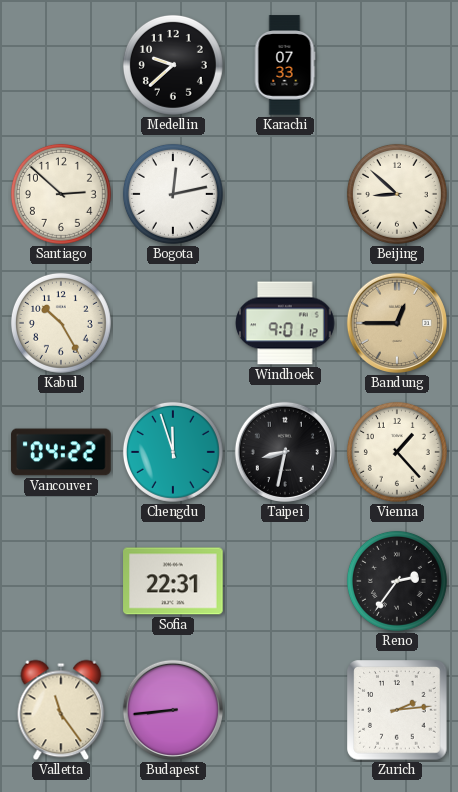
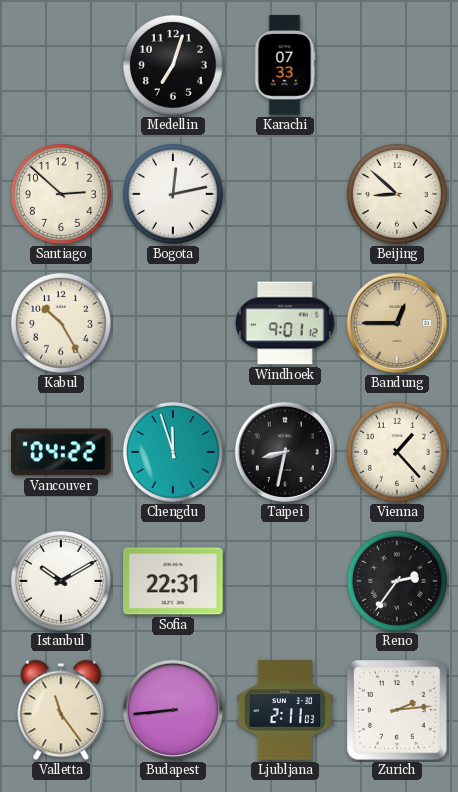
Medellin: 9:38 -> 7:03 (173, 65)
Istanbul: none -> 10:10 (61, 581)
Ljubljana: none -> 2:11 (285, 710)
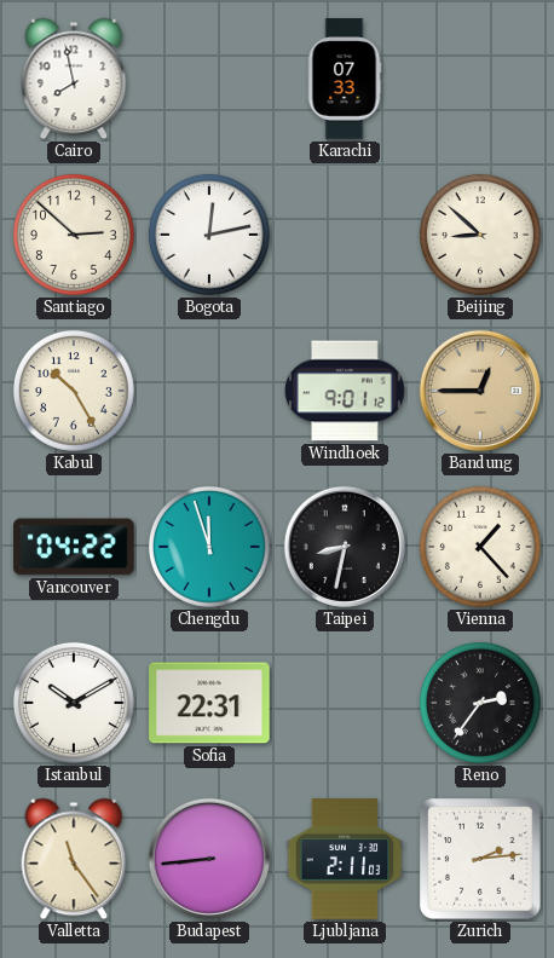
Cairo: none -> 7:58 (74, 79)
Medellin: 7:03 -> none (173, 65)
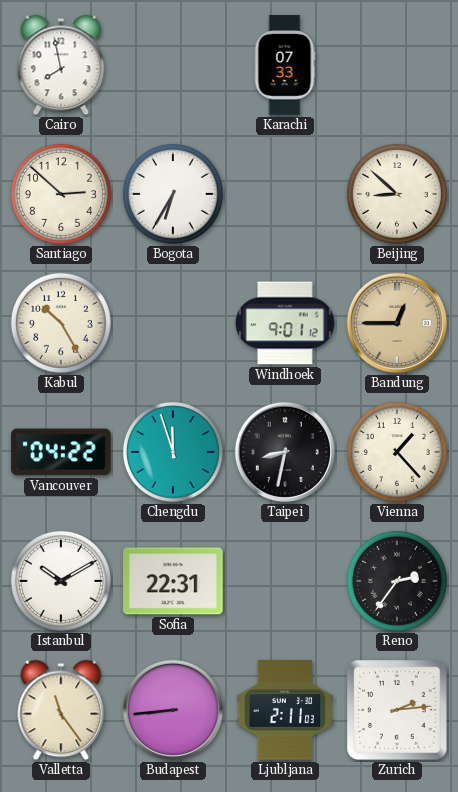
Bogota: 12:13 -> 6:35 (173, 194)
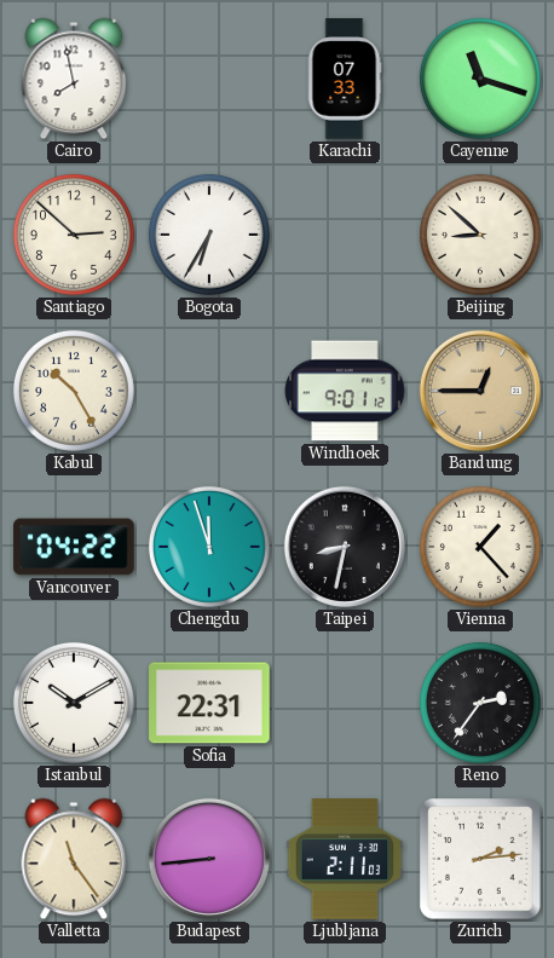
Cayenne: none -> 11:18 (480, 79)
